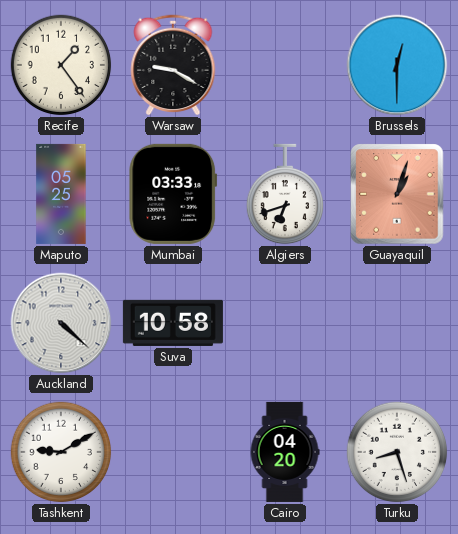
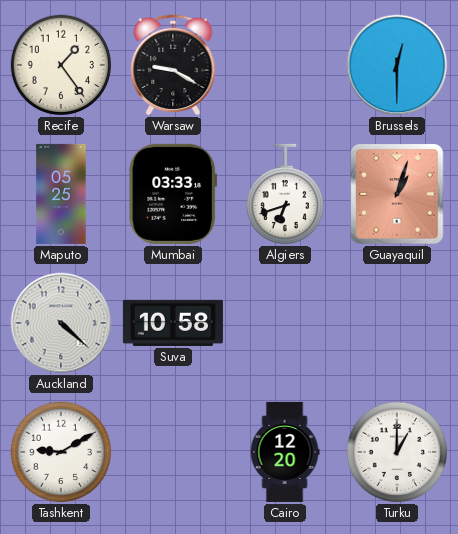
Cairo: 04:20 -> 12:20 (285, 452)
Turku: 8:27 -> 1:00 (397, 452)
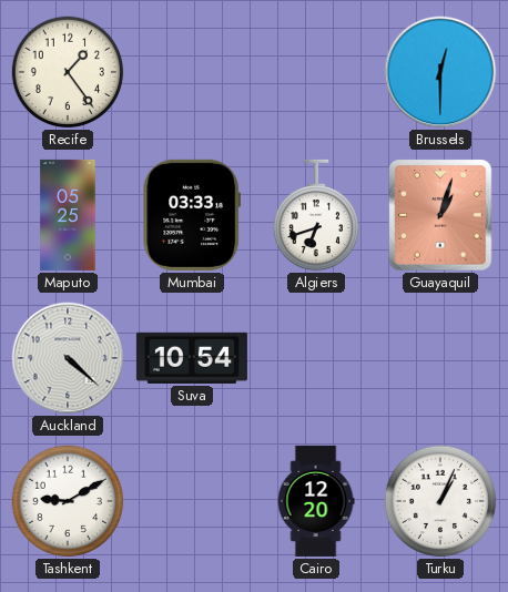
Warsaw: 9:20 -> none (173, 65)
Suva: 10:58 -> 10:54 (192, 358)
Turku: 1:00 -> 1:04 (440, 501)
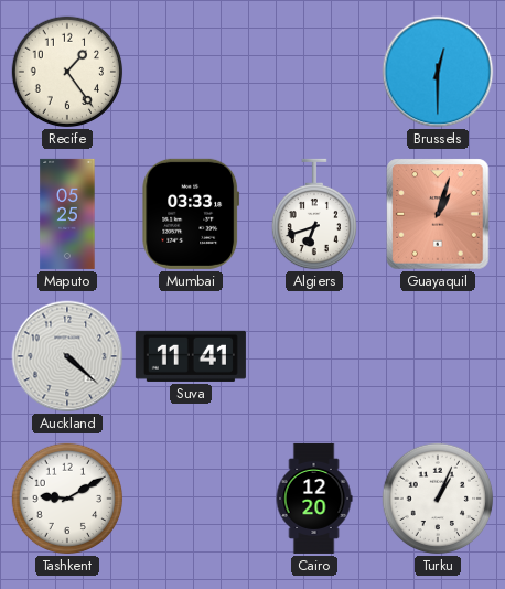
Suva: 10:54 -> 11:41 (191, 356)
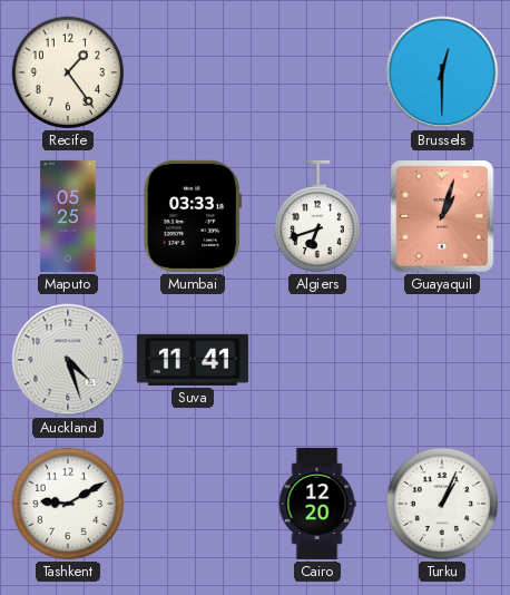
Auckland: 4:22 -> 4:27 (68, 360)
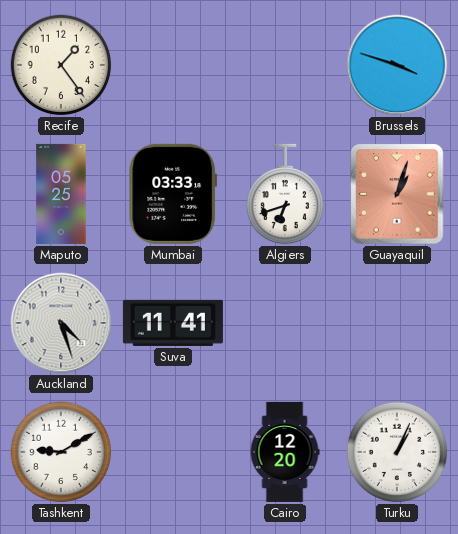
Brussels: 12:30 -> 3:48 (397, 65)
